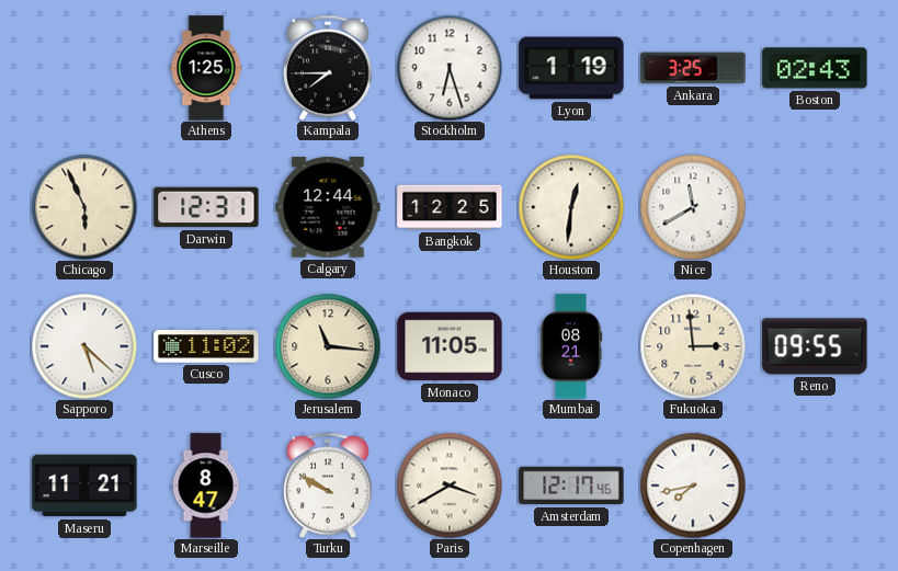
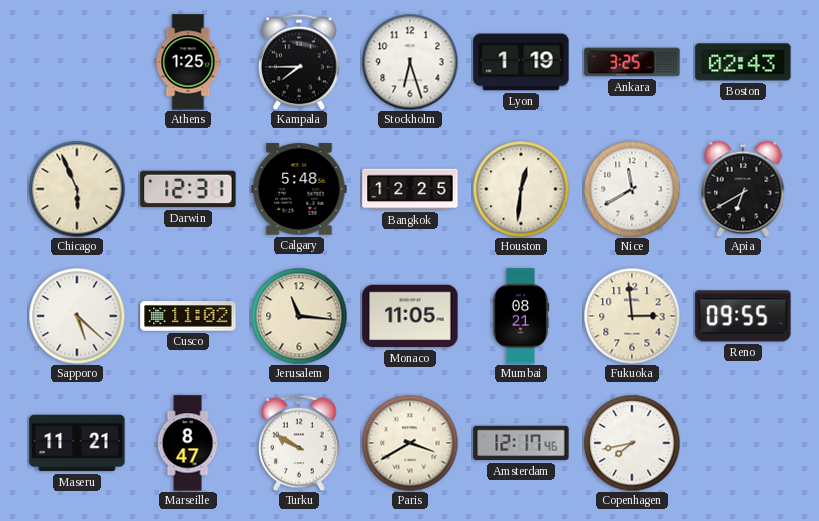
Calgary: 12:44 -> 5:48 (299, 189)
Apia: none -> 6:40 (743, 189)
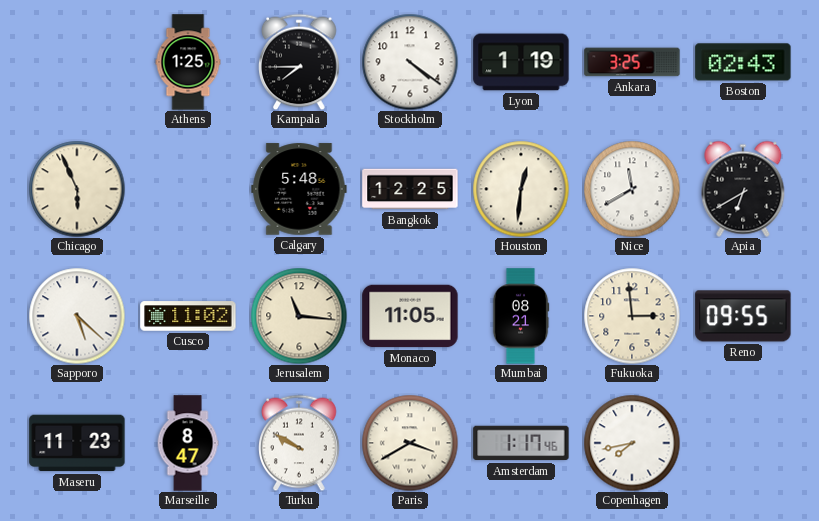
Stockholm: 6:27 -> 4:21 (410, 62)
Darwin: 12:31 -> none (188, 189)
Maseru: 11:21 -> 11:23 (77, 443)
Amsterdam: 12:17 -> 1:17 (521, 443)
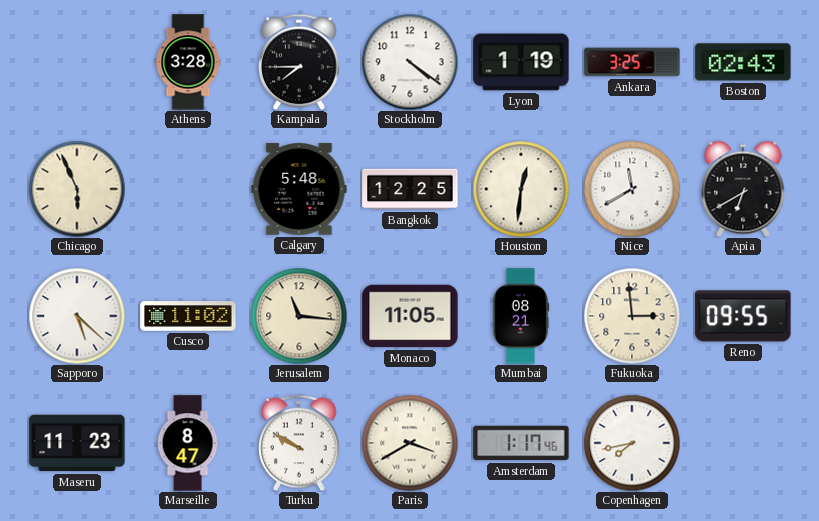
Athens: 1:25 -> 3:28 (188, 62)
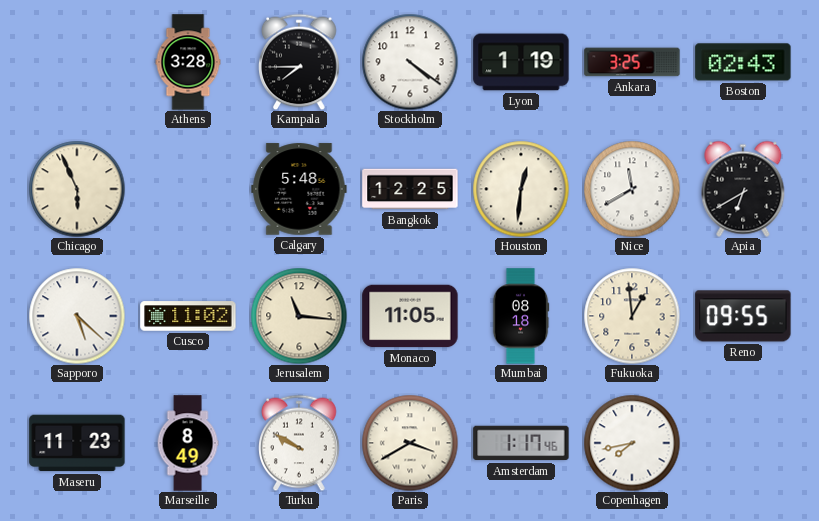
Mumbai: 08:21 -> 08:18 (521, 316)
Fukuoka: 2:59 -> 12:59 (632, 316)
Marseille: 8:47 -> 8:49 (188, 443)
